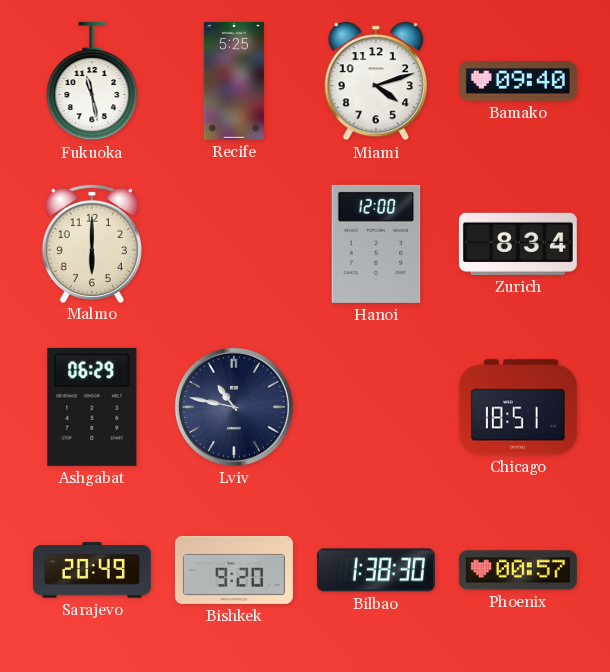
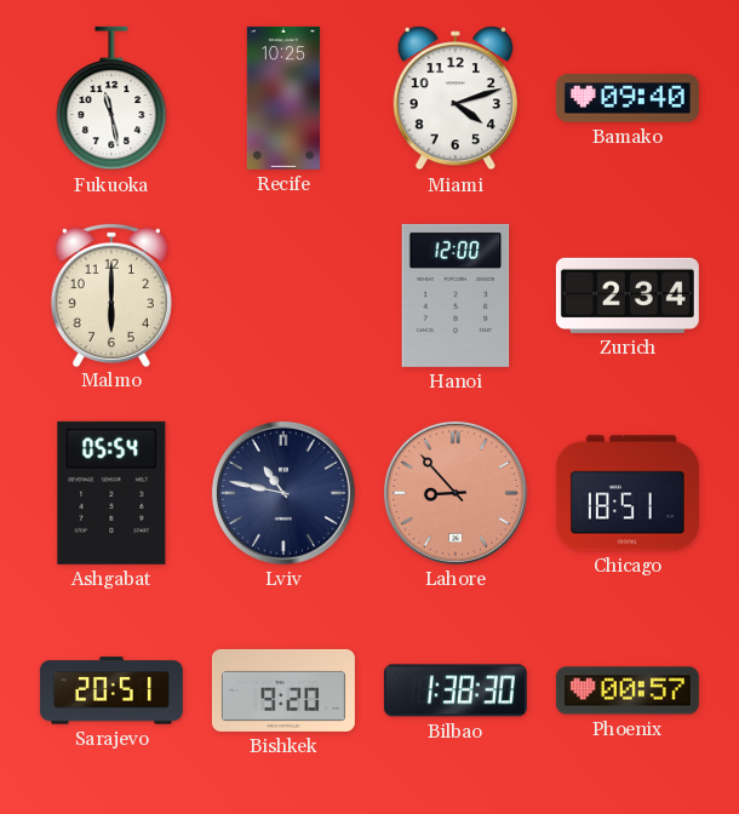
Recife: 5:25 -> 10:25 (283, 98)
Zurich: 8:34 -> 2:34 (628, 296)
Ashgabat: 06:29 -> 05:54 (111, 493)
Lahore: none -> 8:53 (456, 493)
Sarajevo: 20:49 -> 20:51 (111, 690)
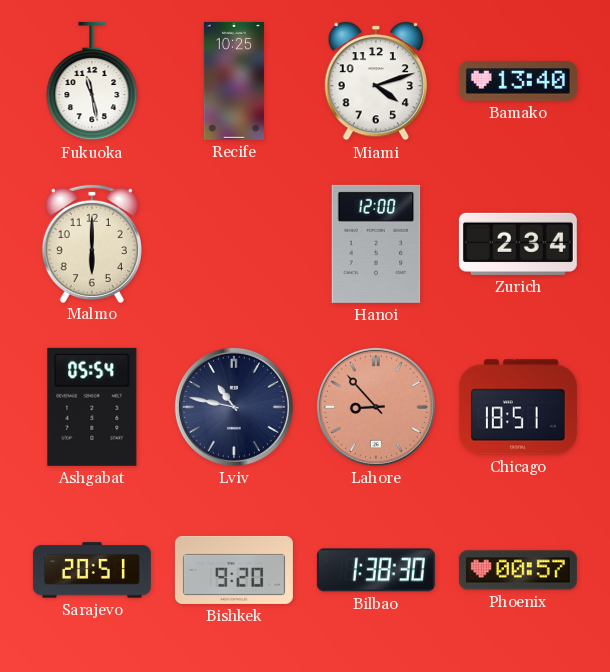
Bamako: 09:40 -> 13:40 (518, 81)
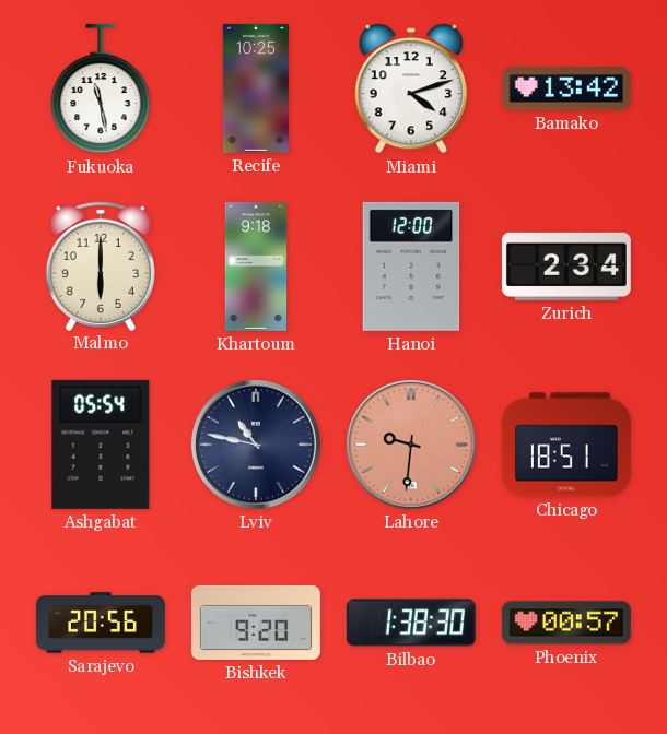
Bamako: 13:40 -> 13:42 (566, 88)
Khartoum: none -> 9:18 (256, 267)
Lahore: 8:53 -> 9:31 (411, 445)
Sarajevo: 20:51 -> 20:56 (101, 623)
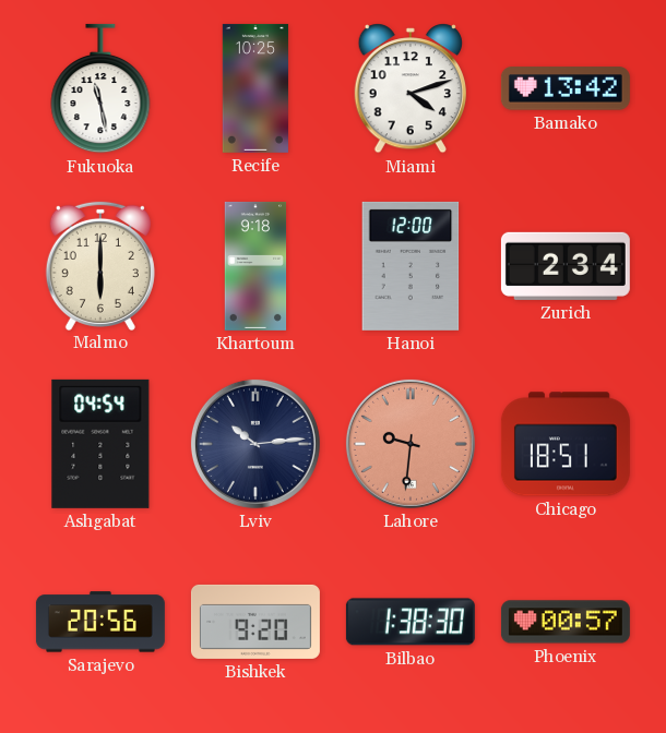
Ashgabat: 05:54 -> 04:54 (100, 444)
Lviv: 10:47 -> 10:14 (255, 444)
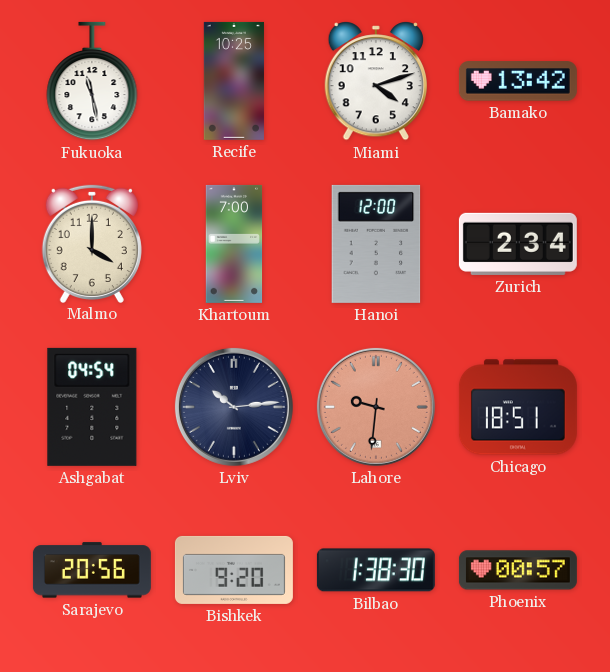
Malmo: 6:00 -> 4:00 (92, 243)
Khartoum: 9:18 -> 7:00 (234, 244)
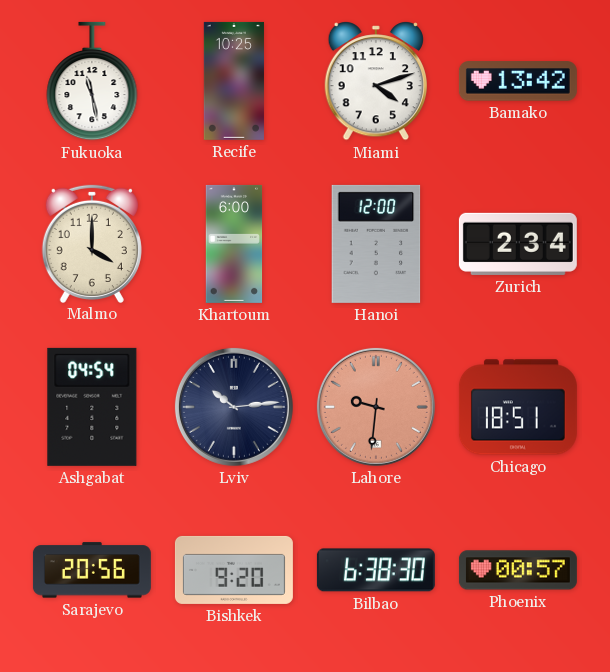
Khartoum: 7:00 -> 6:00 (234, 244)
Bilbao: 1:38 -> 6:38 (376, 570)
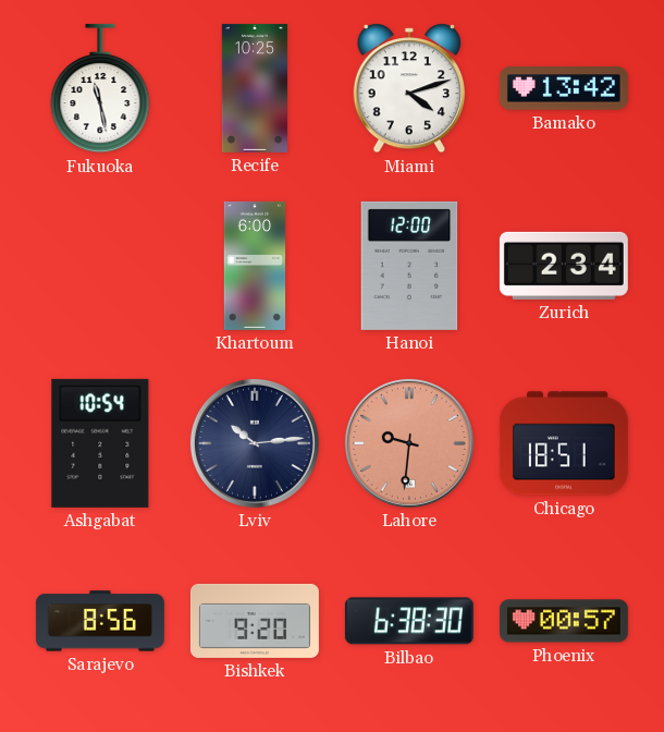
Malmo: 4:00 -> none (92, 243)
Ashgabat: 04:54 -> 10:54 (100, 443)
Sarajevo: 20:56 -> 8:56 (100, 621)
